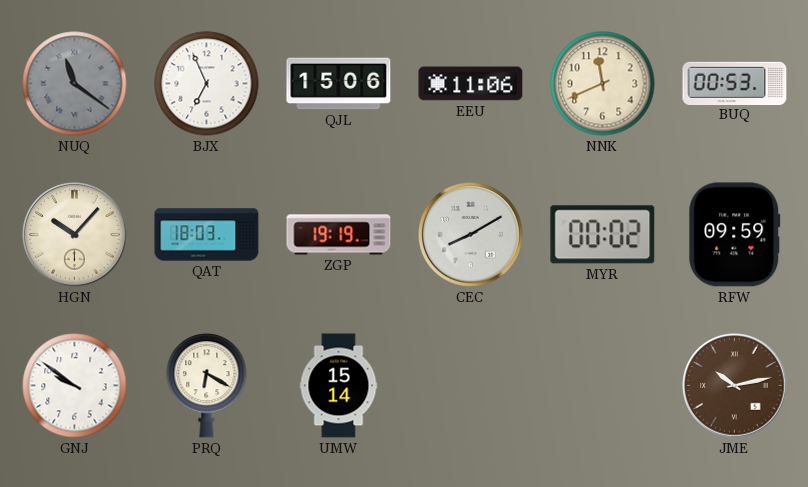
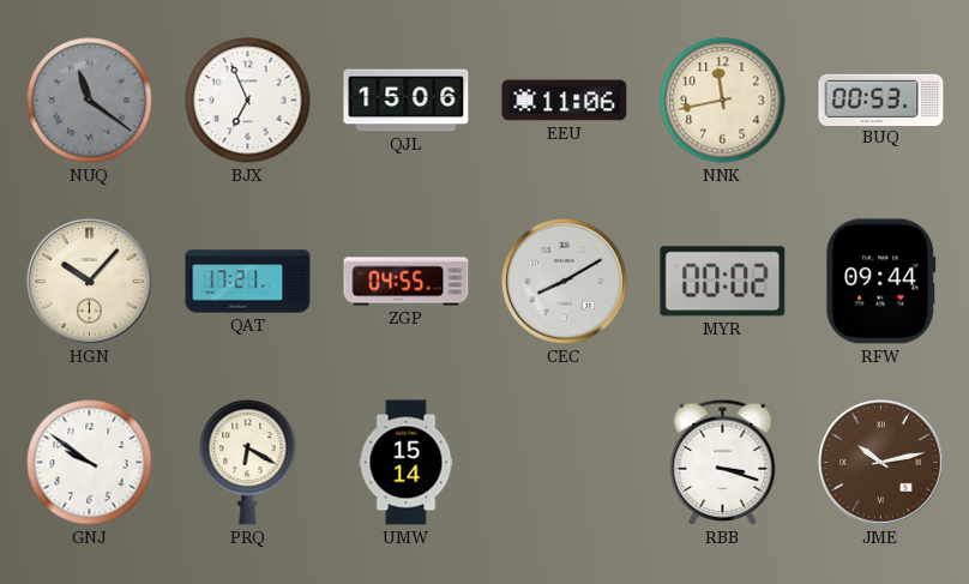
NNK: 11:41 -> 11:43 (723, 101)
QAT: 18:03 -> 17:21 (248, 282)
ZGP: 19:19 -> 04:55 (407, 282)
RFW: 09:59 -> 09:44 (881, 282)
RBB: none -> 3:18 (723, 462)
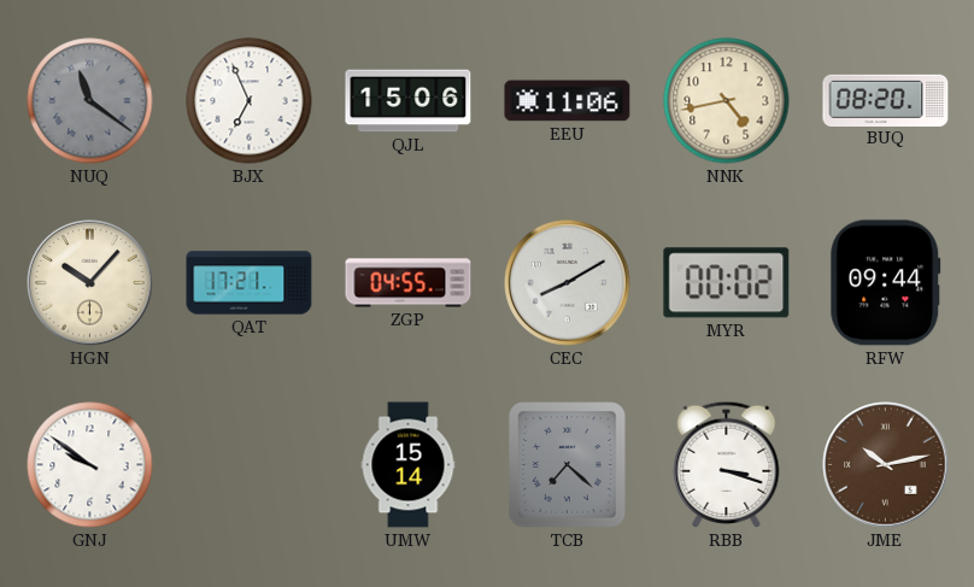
NNK: 11:43 -> 4:43 (727, 101)
BUQ: 00:53 -> 08:20 (886, 100)
PRQ: 6:20 -> none (248, 463)
TCB: none -> 7:22 (568, 465)
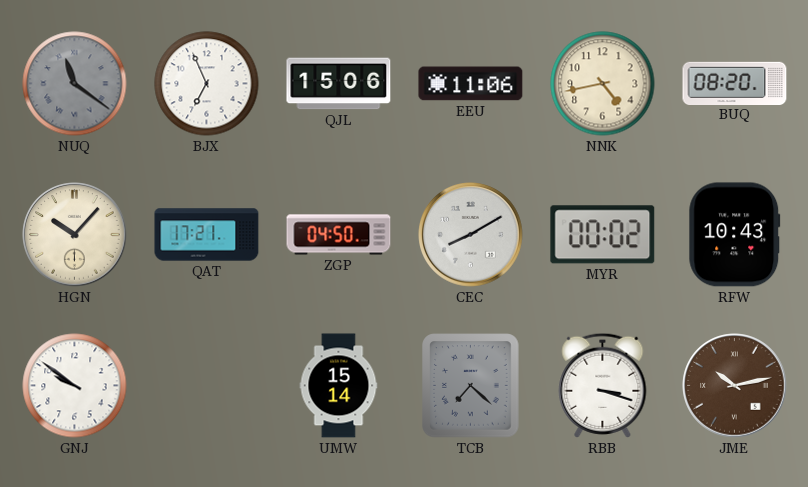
ZGP: 04:55 -> 04:50 (339, 235)
RFW: 09:44 -> 10:43 (735, 235)
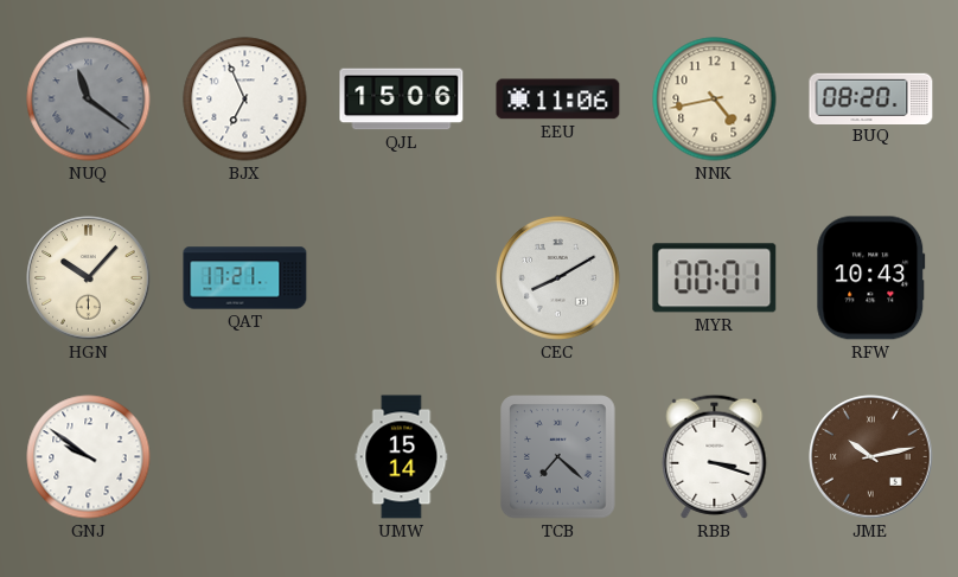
ZGP: 04:50 -> none (339, 235)
MYR: 00:02 -> 00:01 (715, 278)
